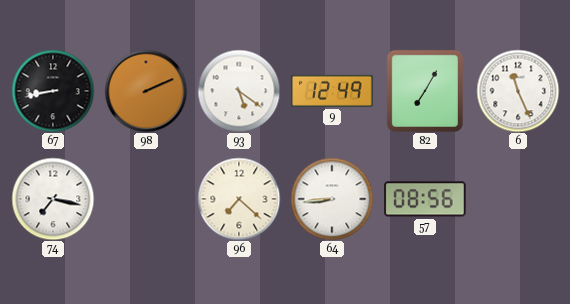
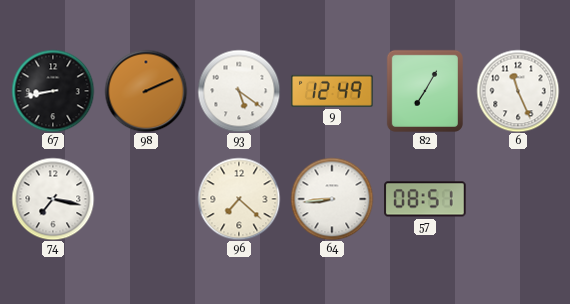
57: 08:56 -> 08:51 (426, 199)
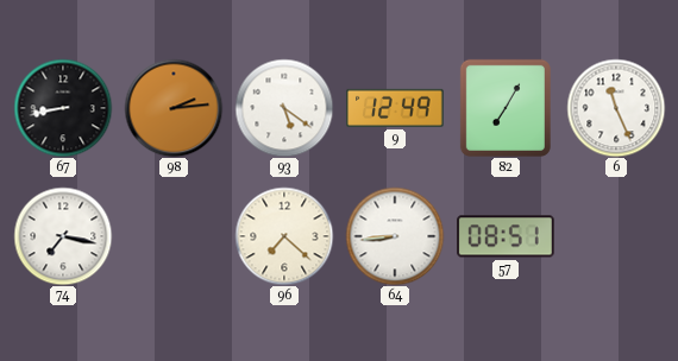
98: 2:11 -> 2:14 (174, 108)
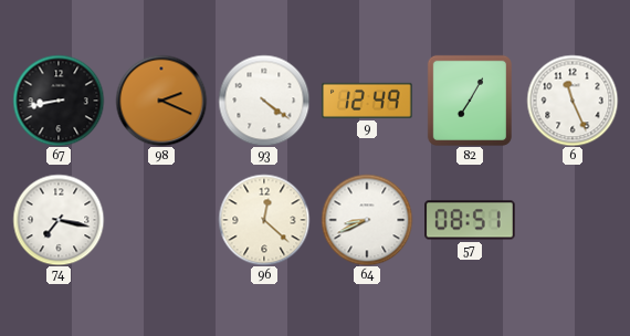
98: 2:14 -> 2:19 (161, 101)
93: 5:21 -> 4:21 (264, 101)
96: 7:22 -> 12:22 (264, 220)
64: 8:44 -> 8:41 (367, 220)
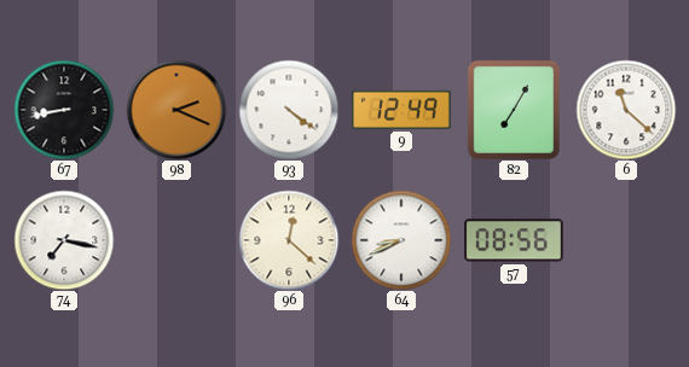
6: 11:26 -> 11:22 (626, 110)
57: 08:51 -> 08:56 (515, 240)
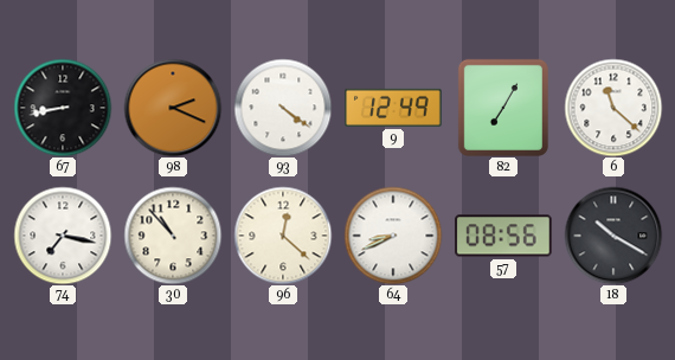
30: none -> 10:53 (173, 236)
18: none -> 10:20 (613, 236)
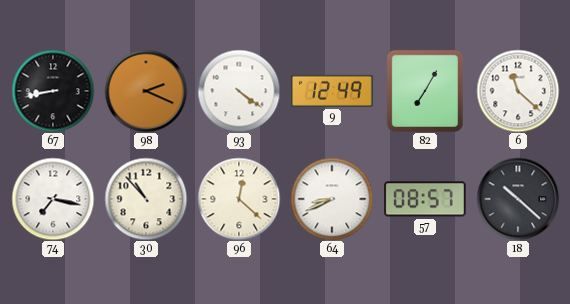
57: 08:56 -> 08:57 (426, 199)
18: 10:20 -> 10:22 (518, 199)
